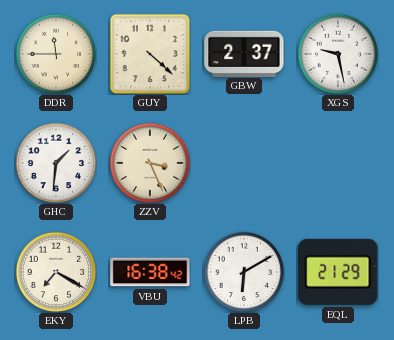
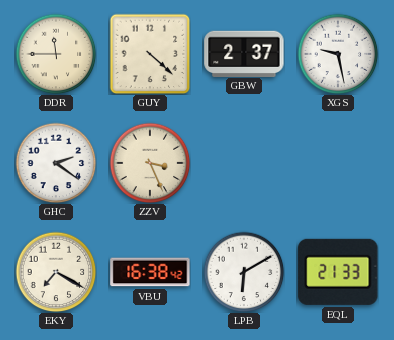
GHC: 1:31 -> 2:21 (56, 163)
EQL: 21:29 -> 21:33 (338, 272)
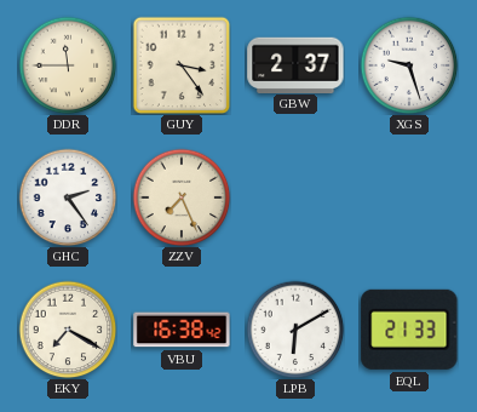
GUY: 4:22 -> 3:24 (182, 65)
XGS: 9:28 -> 9:27 (409, 65)
GHC: 2:21 -> 2:24 (68, 198)
ZZV: 3:26 -> 7:26 (182, 198)
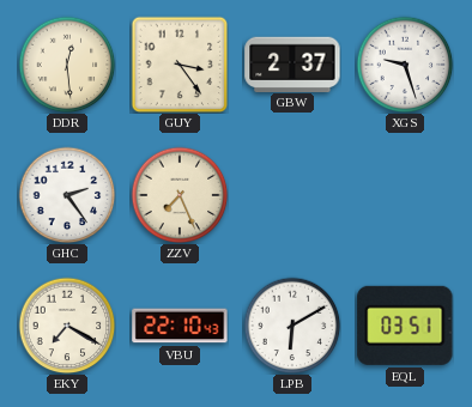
DDR: 11:45 -> 12:29 (67, 65)
VBU: 16:38 -> 22:10 (180, 326)
EQL: 21:33 -> 03:51 (405, 326)
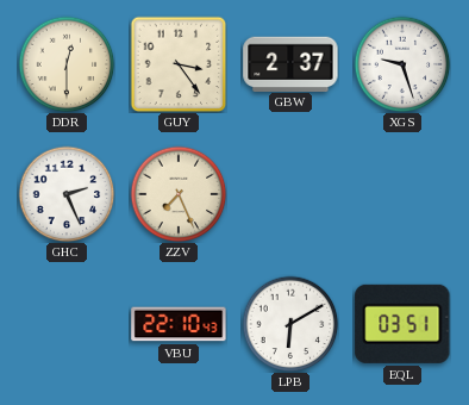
DDR: 12:29 -> 12:30 (67, 64)
GHC: 2:24 -> 2:26 (67, 194)
EKY: 7:20 -> none (67, 326)
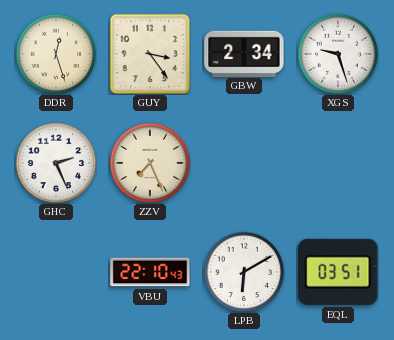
DDR: 12:30 -> 12:27 (56, 54)
GBW: 2:37 -> 2:34 (244, 53)
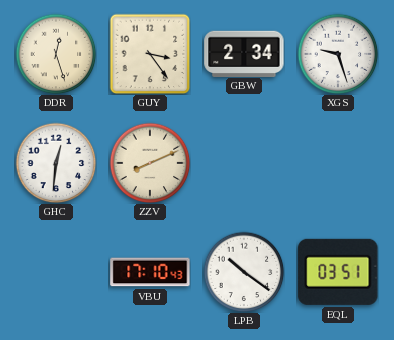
GHC: 2:26 -> 12:31 (56, 163)
ZZV: 7:26 -> 8:11 (150, 163)
VBU: 22:10 -> 17:10 (150, 272)
LPB: 6:10 -> 10:21 (244, 272)
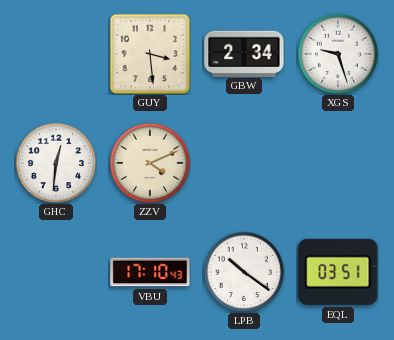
DDR: 12:27 -> none (56, 54)
GUY: 3:24 -> 3:29 (150, 54)
ZZV: 8:11 -> 4:11 (150, 163)
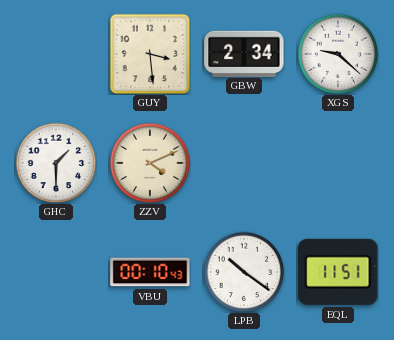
XGS: 9:27 -> 9:22 (338, 54)
GHC: 12:31 -> 1:30 (56, 163)
VBU: 17:10 -> 00:10 (150, 272)
EQL: 03:51 -> 11:51 (338, 272)
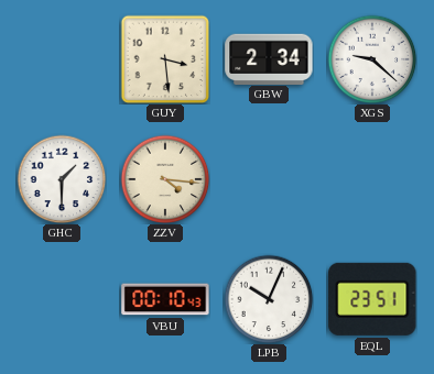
ZZV: 4:11 -> 4:16 (165, 179)
LPB: 10:21 -> 10:04 (269, 299)
EQL: 11:51 -> 23:51 (372, 299)
